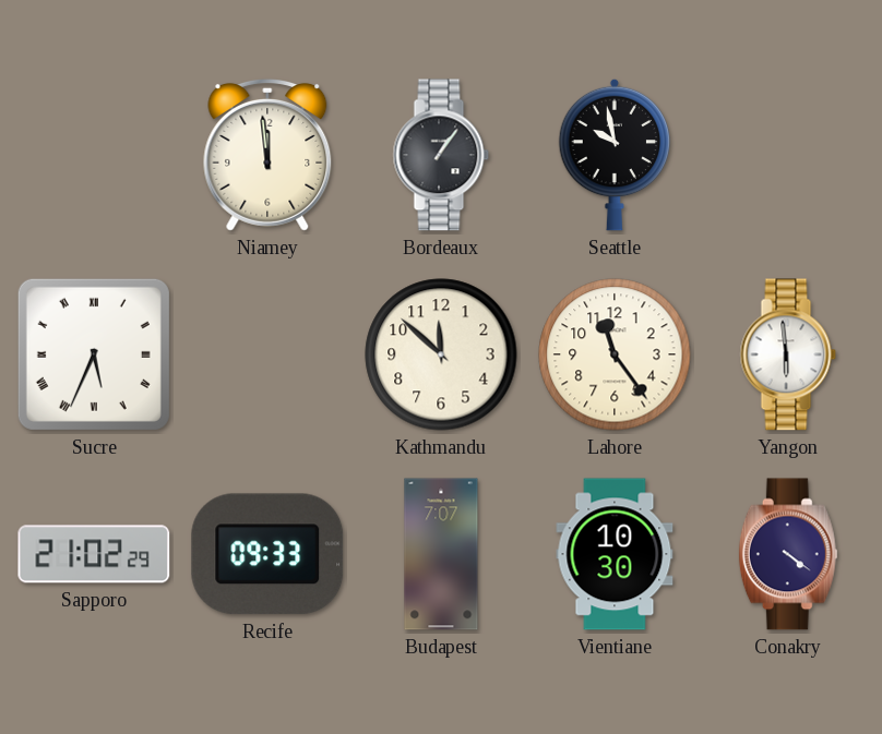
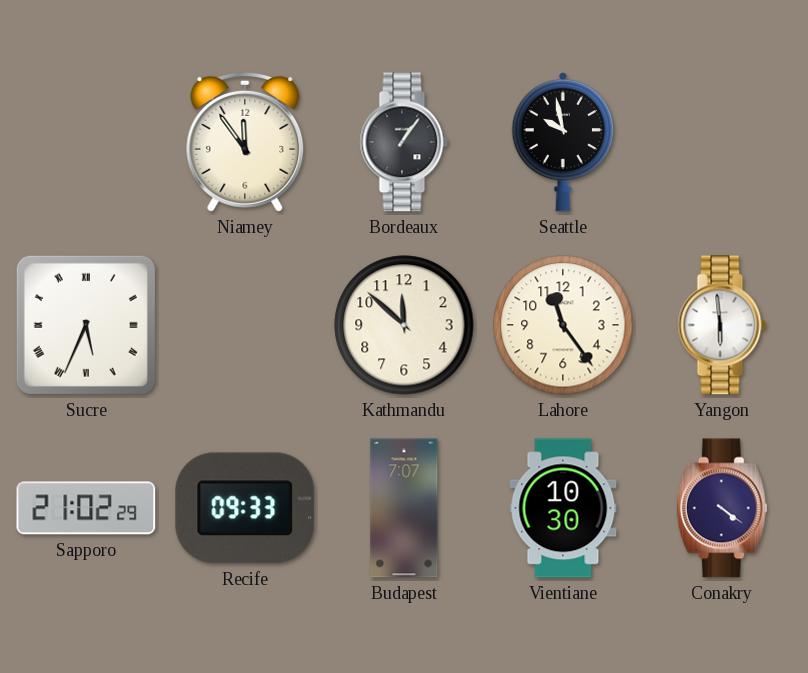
Niamey: 11:59 -> 11:54 (245, 142)
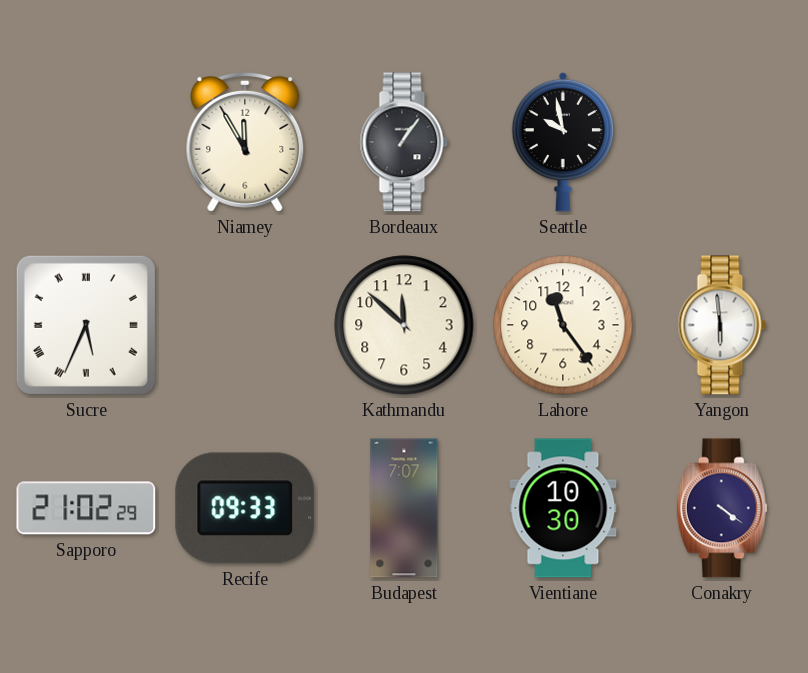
Niamey: 11:54 -> 11:55 (245, 142)
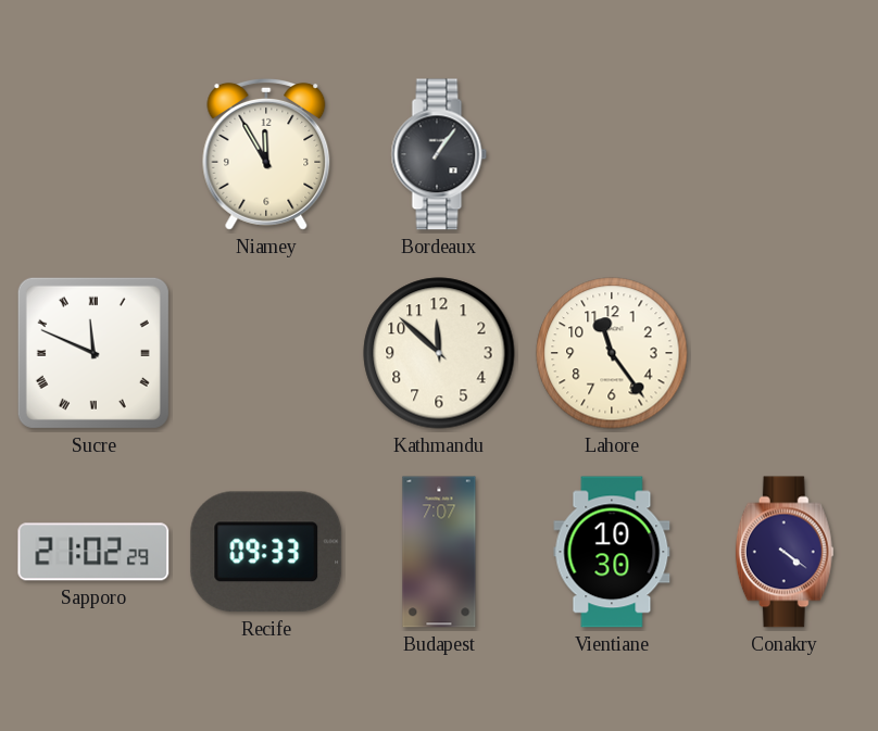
Seattle: 9:58 -> none (563, 142)
Sucre: 5:34 -> 11:49 (93, 353)
Yangon: 5:59 -> none (722, 325)
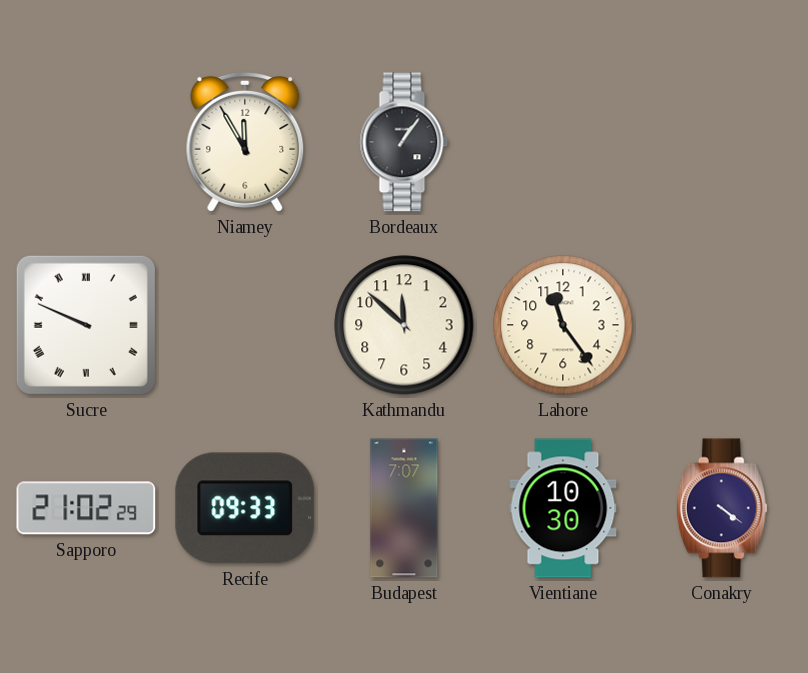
Sucre: 11:49 -> 9:49 (86, 325)
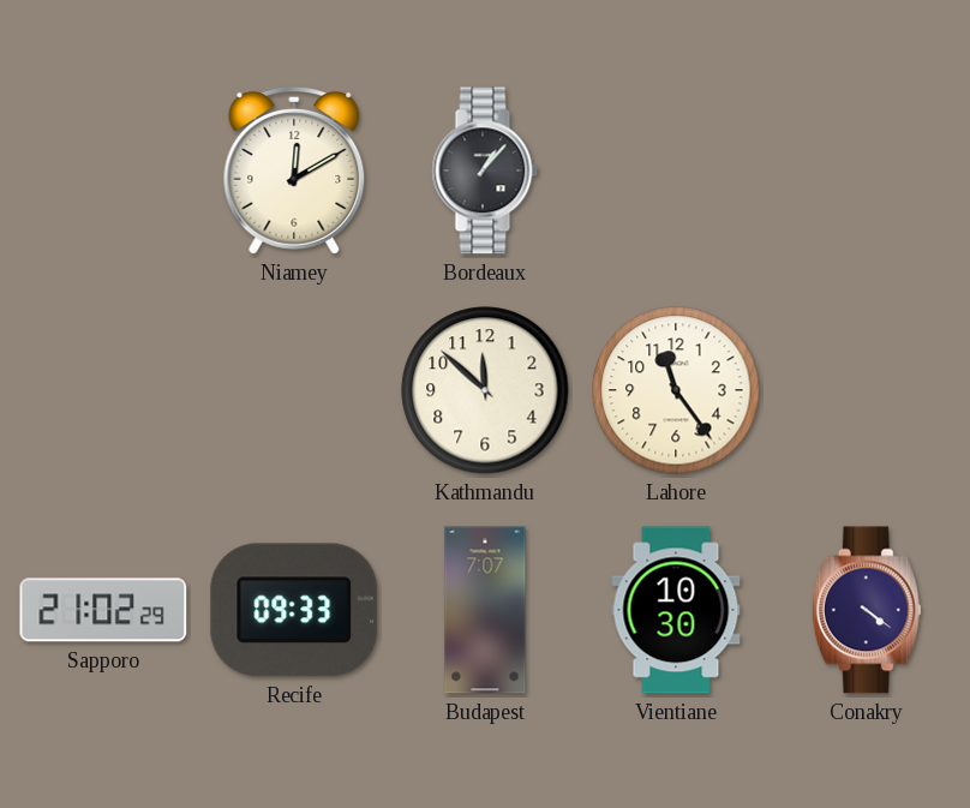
Niamey: 11:55 -> 12:10 (294, 170)
Bordeaux: 1:06 -> 1:07 (485, 170)
Sucre: 9:49 -> none (86, 325)
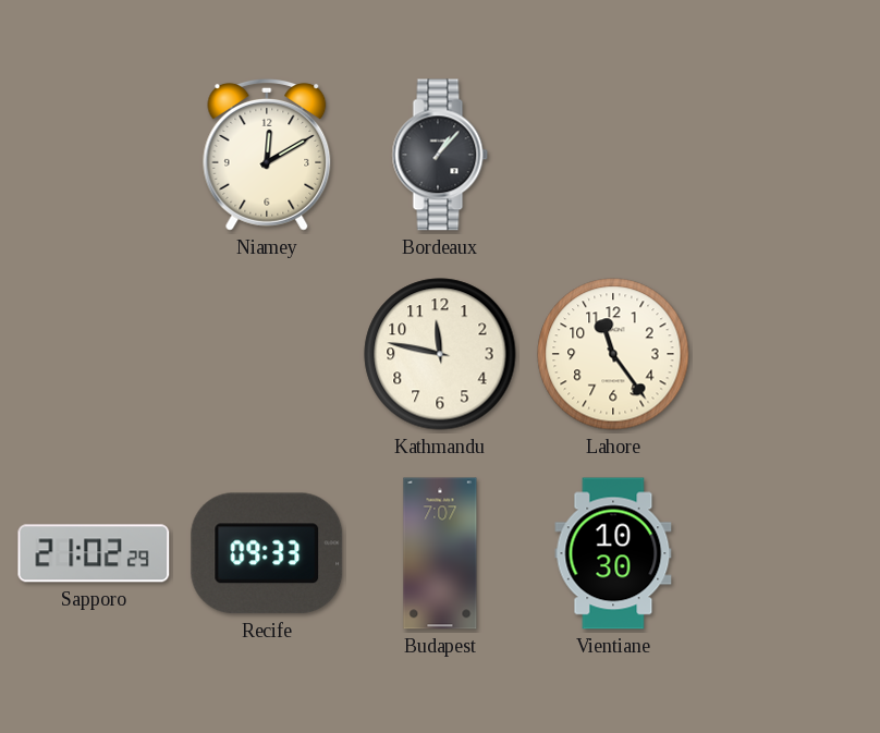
Kathmandu: 11:52 -> 11:47 (440, 354)
Conakry: 4:21 -> none (867, 610)
